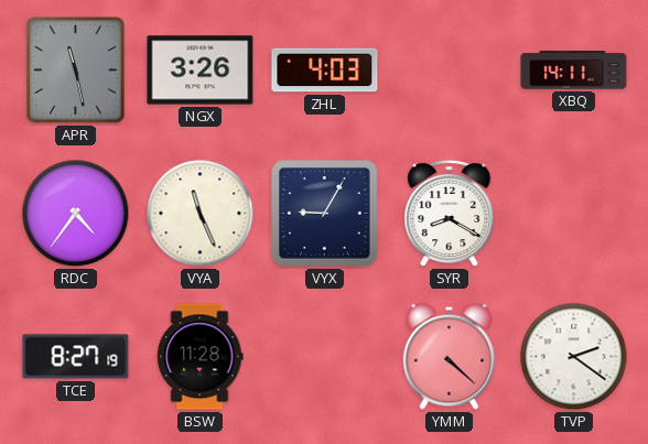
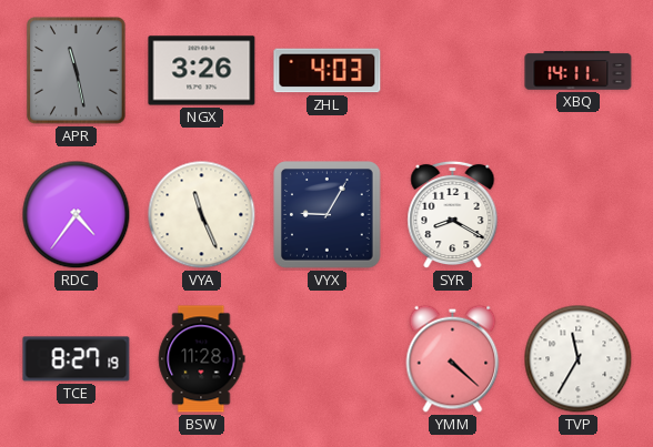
TVP: 2:21 -> 11:35 (579, 359)
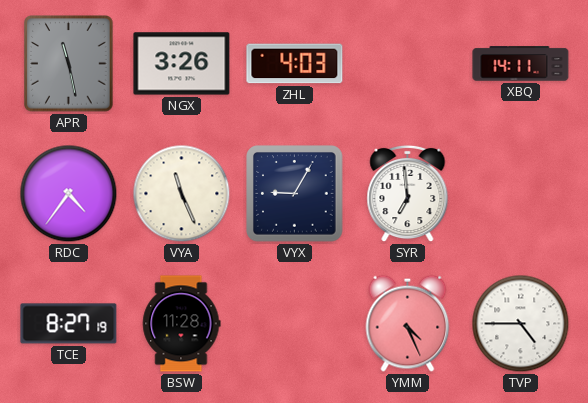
SYR: 8:20 -> 6:59 (408, 194)
YMM: 4:22 -> 4:26 (408, 323)
TVP: 11:35 -> 4:45 (521, 324)
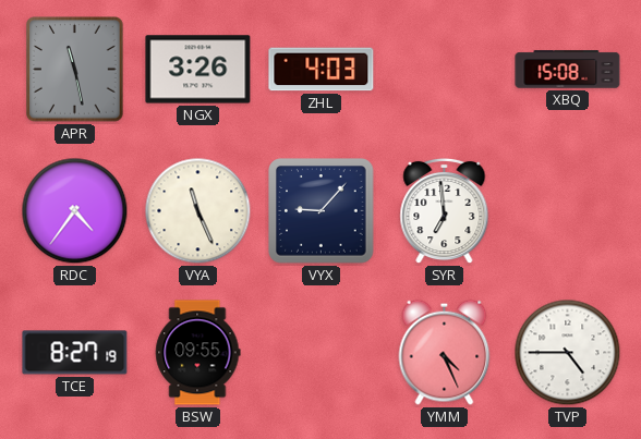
XBQ: 14:11 -> 15:08 (568, 70)
VYX: 9:05 -> 9:07 (322, 211)
BSW: 11:28 -> 09:55 (198, 353)
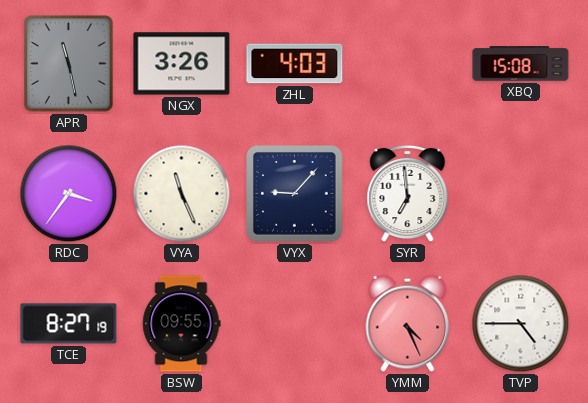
RDC: 4:36 -> 3:36 (69, 194)
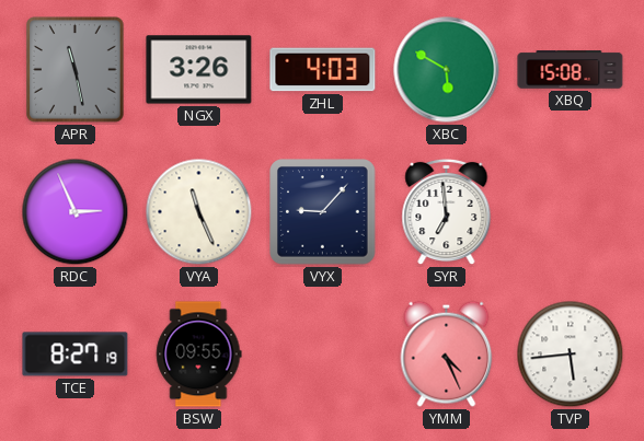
XBC: none -> 5:50 (447, 70)
RDC: 3:36 -> 2:56 (76, 212)
TVP: 4:45 -> 5:44 (571, 355)
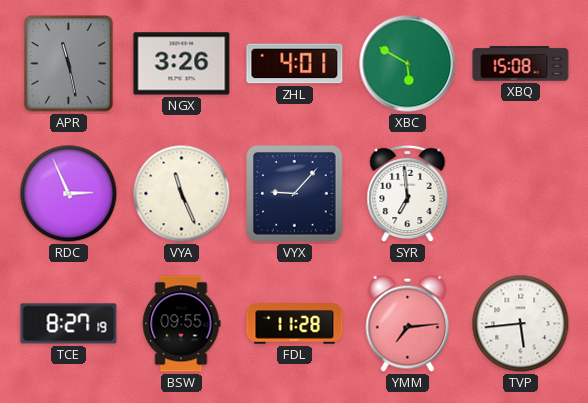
ZHL: 4:03 -> 4:01 (295, 64)
FDL: none -> 11:28 (295, 324)
YMM: 4:26 -> 7:14 (408, 323)
